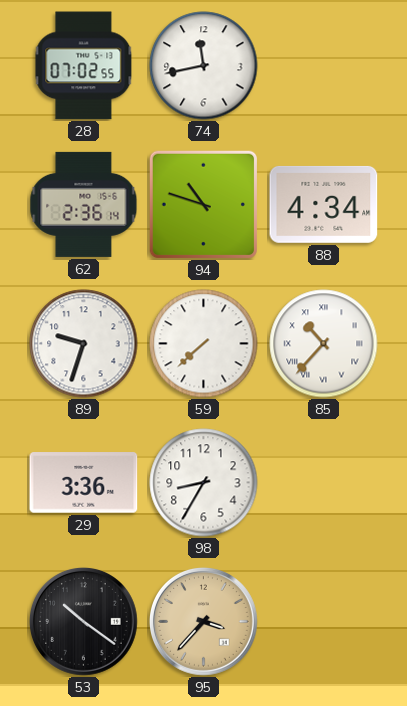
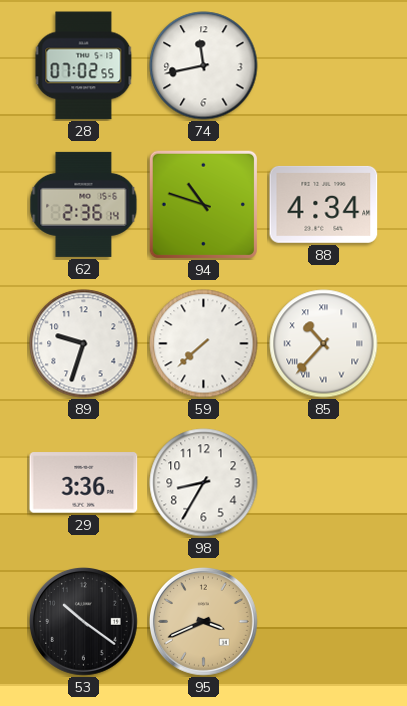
95: 3:37 -> 3:41 (204, 622)
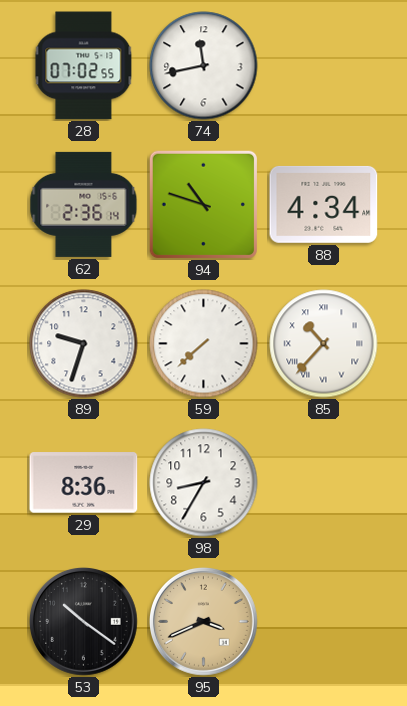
29: 3:36 -> 8:36 (84, 483)
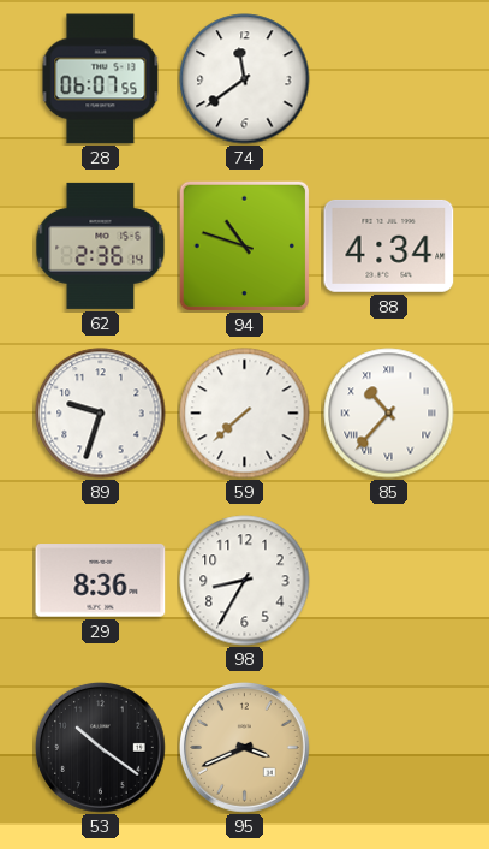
28: 07:02 -> 06:07 (101, 79)
74: 11:43 -> 11:39 (245, 79)
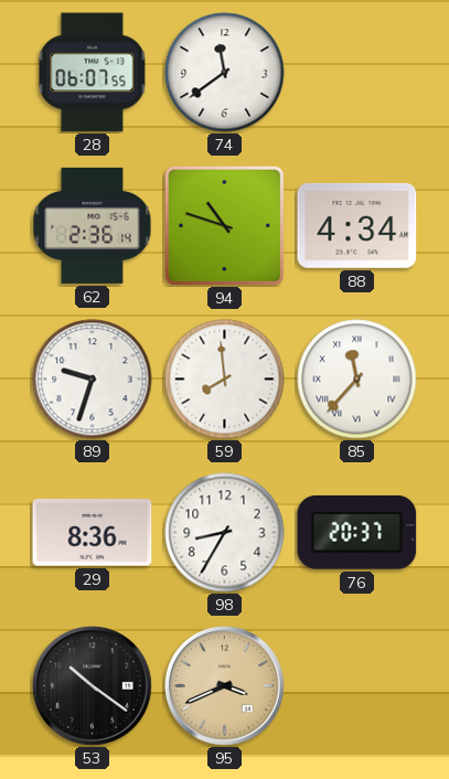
59: 7:38 -> 7:59 (225, 380)
85: 10:37 -> 11:37 (357, 380)
76: none -> 20:37 (357, 532)
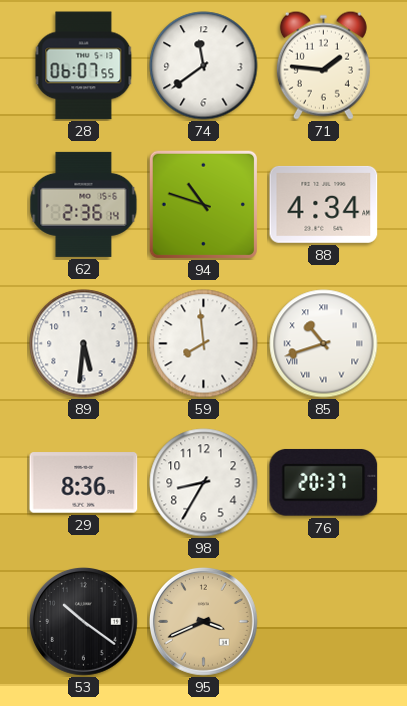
71: none -> 1:46 (323, 65)
89: 9:33 -> 5:31 (84, 344)
85: 11:37 -> 10:42 (324, 344)
